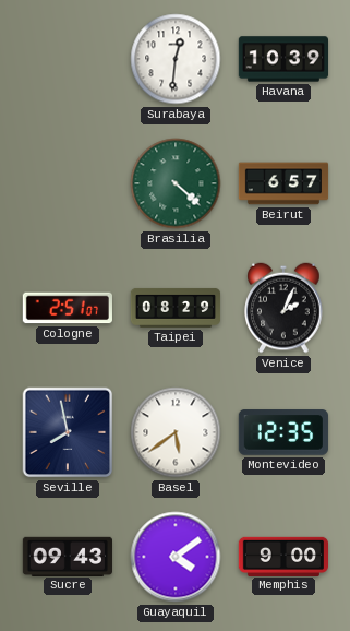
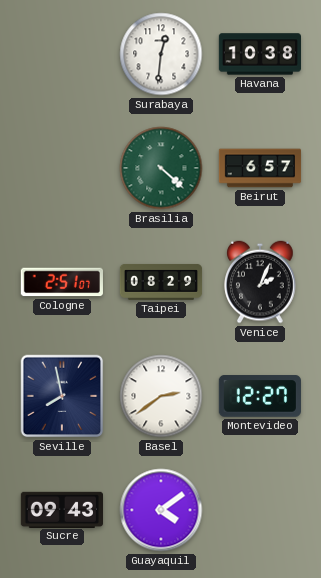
Havana: 10:39 -> 10:38 (259, 54)
Basel: 5:39 -> 2:39 (161, 396)
Montevideo: 12:35 -> 12:27 (260, 397)
Memphis: 9:00 -> none (282, 556)
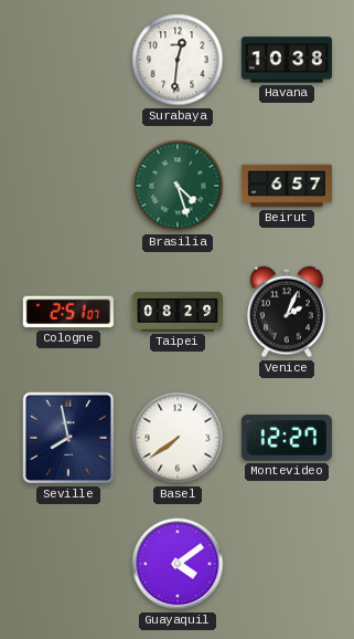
Brasilia: 4:22 -> 4:27 (178, 186)
Basel: 2:39 -> 7:39 (178, 438)
Sucre: 09:43 -> none (61, 509)
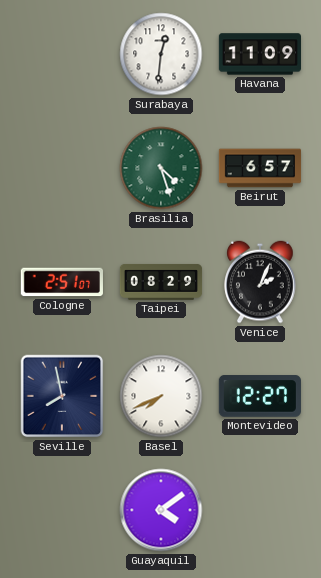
Havana: 10:38 -> 11:09 (259, 54)
Basel: 7:39 -> 7:41 (161, 396)
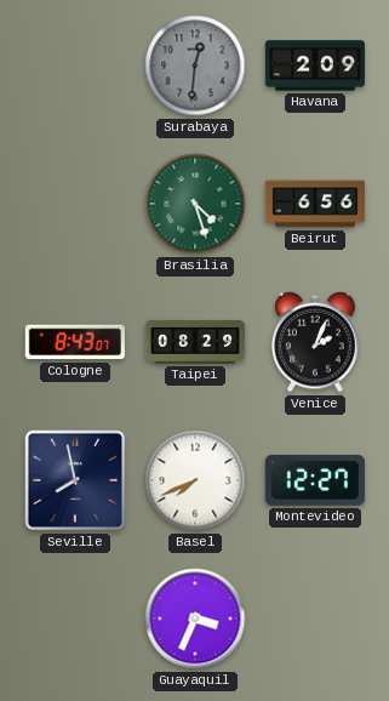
Surabaya dial: white -> grey (195, 65)
Havana: 11:09 -> 2:09 (314, 65)
Beirut: 6:57 -> 6:56 (315, 204)
Cologne: 2:51 -> 8:43 (75, 342)
Guayaquil: 4:09 -> 3:34 (195, 619)
